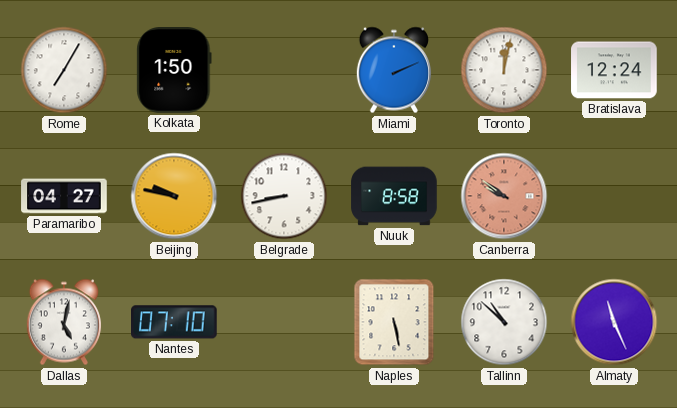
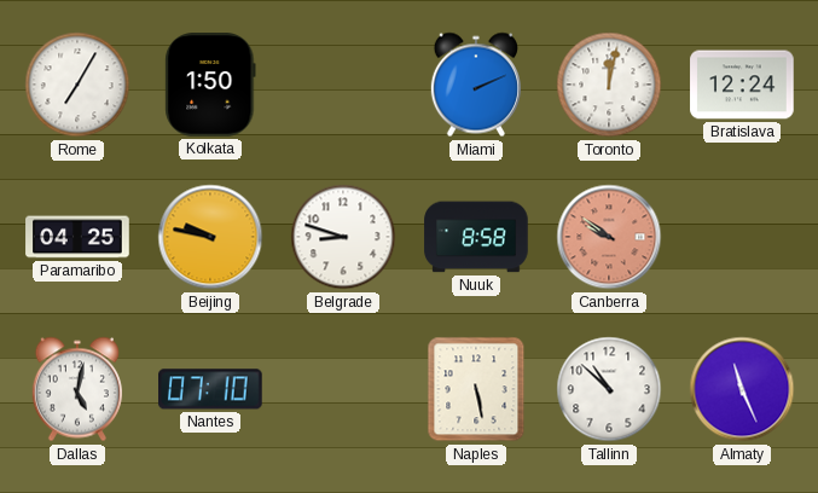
Paramaribo: 04:27 -> 04:25 (77, 237)
Belgrade: 8:43 -> 8:48 (343, 237)
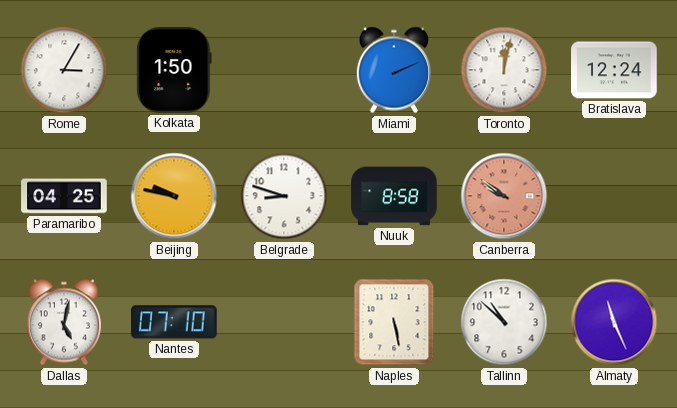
Rome: 7:05 -> 3:05 (64, 70)
